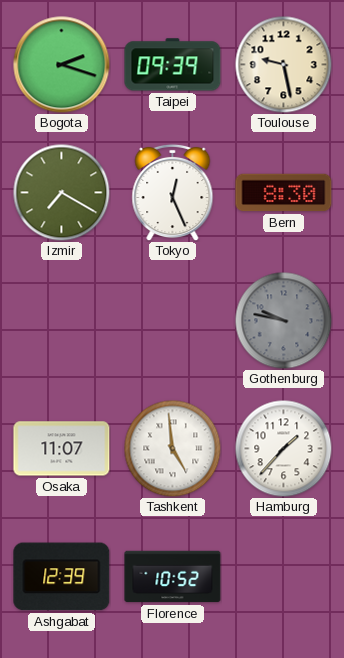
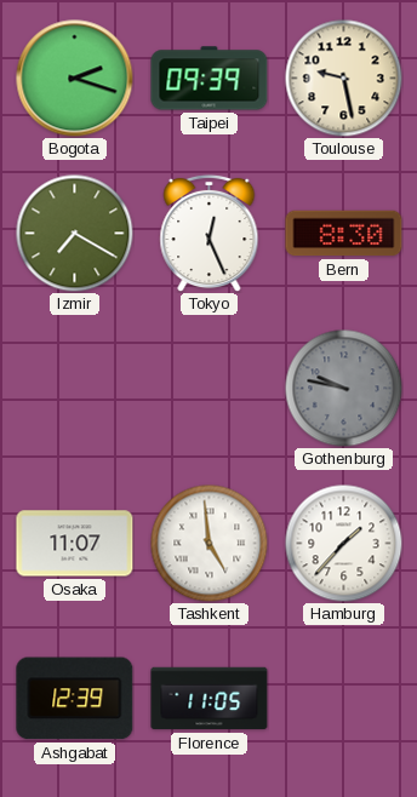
Florence: 10:52 -> 11:05 (210, 699)
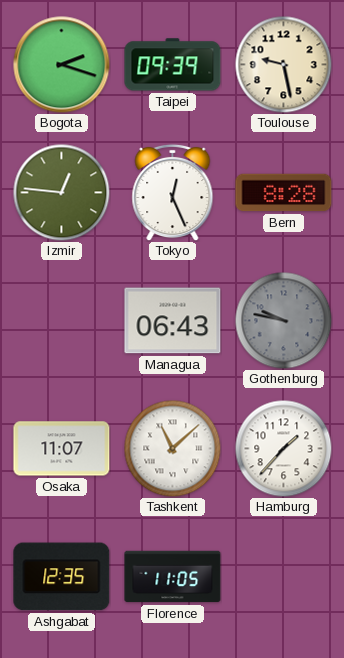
Izmir: 7:20 -> 12:46 (61, 192)
Bern: 8:30 -> 8:28 (284, 193)
Managua: none -> 06:43 (173, 321)
Tashkent: 4:59 -> 11:08 (172, 448)
Ashgabat: 12:39 -> 12:35 (62, 577)
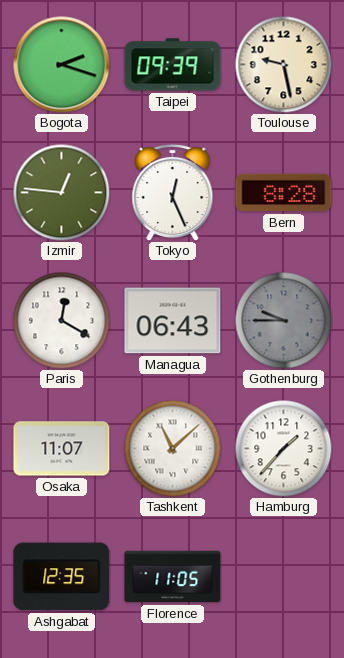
Paris: none -> 12:20 (61, 320)
Gothenburg: 9:47 -> 9:45 (283, 320)
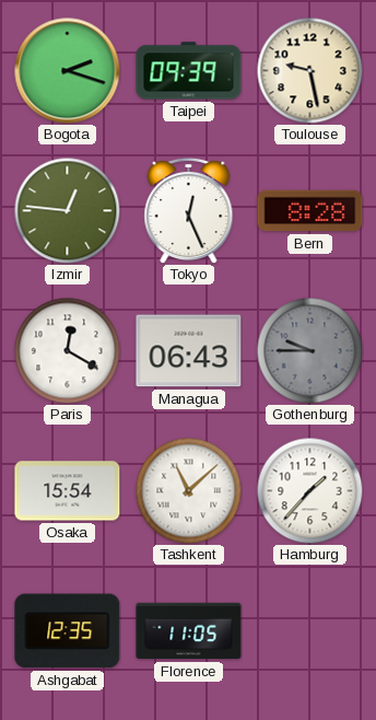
Osaka: 11:07 -> 15:54 (68, 491)
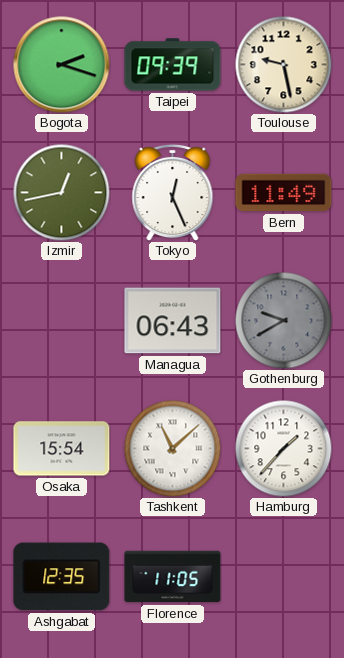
Izmir: 12:46 -> 12:43 (61, 192)
Bern: 8:28 -> 11:49 (284, 193)
Paris: 12:20 -> none (67, 350)
Gothenburg: 9:45 -> 9:40 (283, 320)
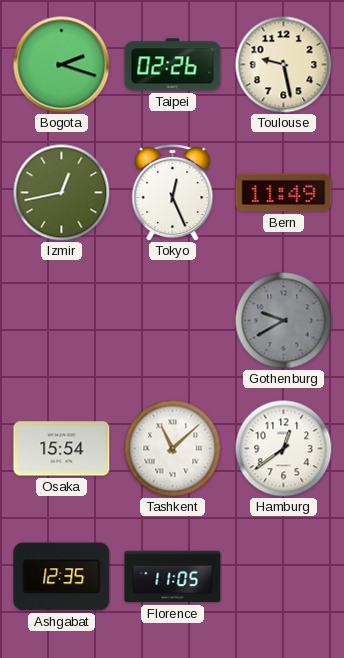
Taipei: 09:39 -> 02:26 (173, 65)
Managua: 06:43 -> none (173, 321)
Hamburg: 1:37 -> 12:39 (283, 448)
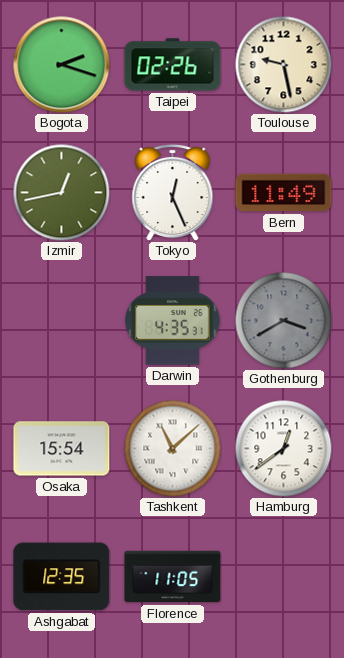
Darwin: none -> 4:35 (173, 321)
Gothenburg: 9:40 -> 3:40 (283, 320)
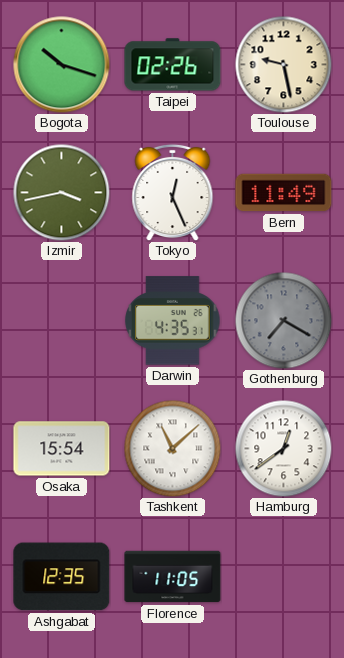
Bogota: 2:18 -> 10:18 (62, 65)
Izmir: 12:43 -> 3:43 (61, 192)
Gothenburg: 3:40 -> 7:20 (283, 320)
